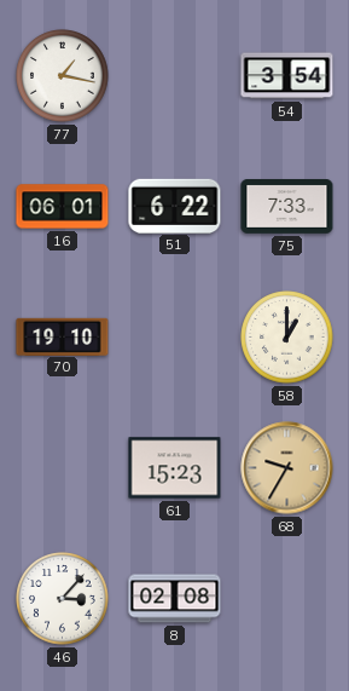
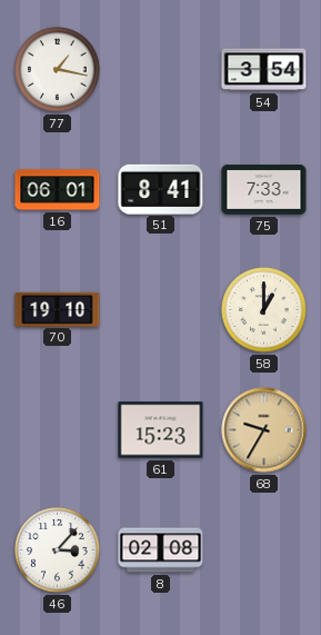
51: 6:22 -> 8:41 (161, 189)
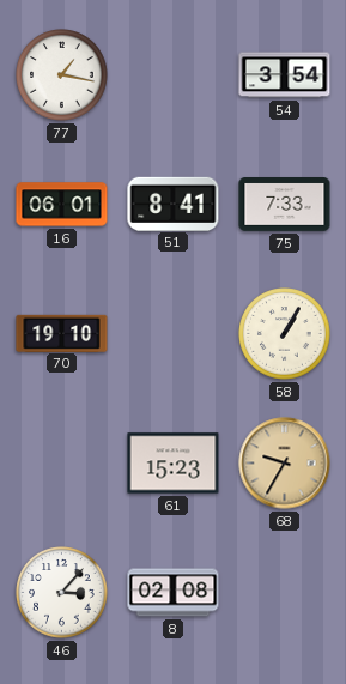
58: 1:00 -> 1:05 (285, 334)
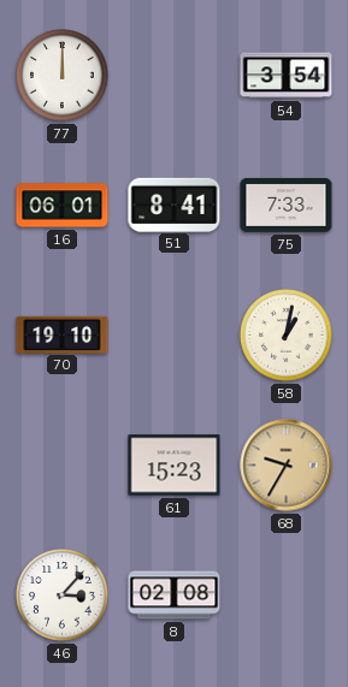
77: 1:17 -> 12:00 (63, 76)
58: 1:05 -> 1:02 (287, 336)
